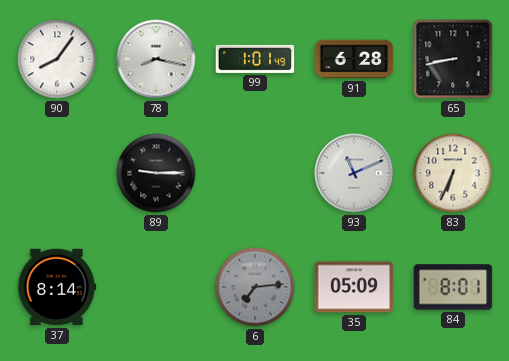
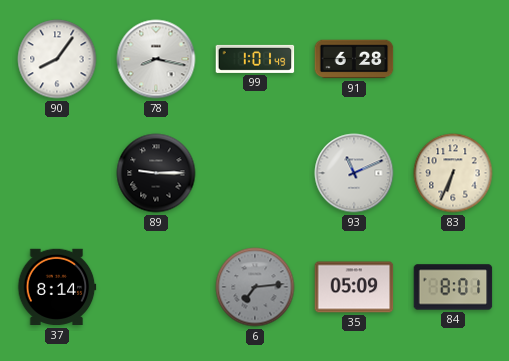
65: 8:43 -> none (453, 59)
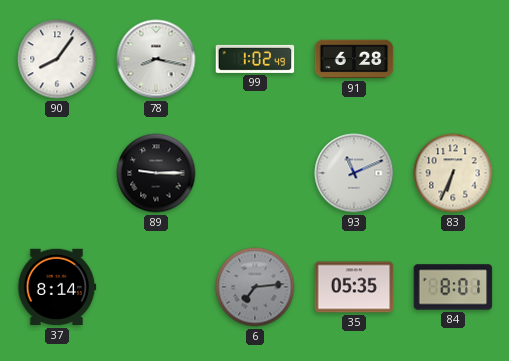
99: 1:01 -> 1:02 (255, 59)
35: 05:09 -> 05:35 (354, 287)
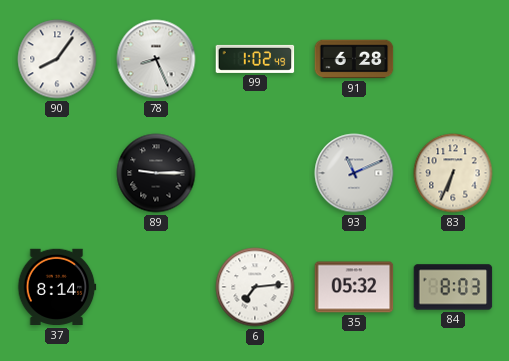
78: 8:17 -> 8:26 (156, 59)
6 dial: grey -> white (255, 287)
35: 05:35 -> 05:32 (354, 287)
84: 8:01 -> 8:03 (453, 287)
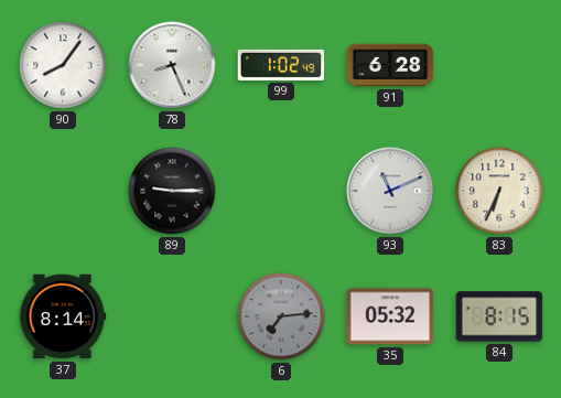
6 dial: white -> grey (281, 316)
84: 8:03 -> 8:15 (499, 316)
